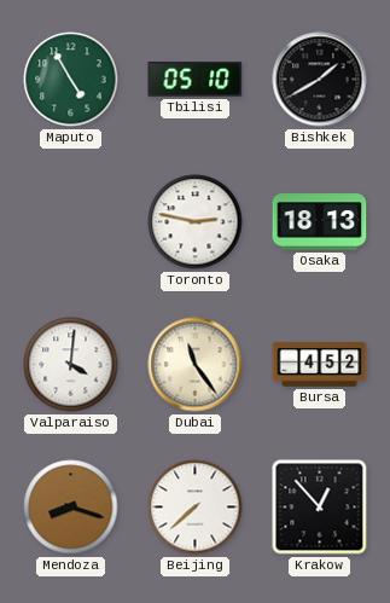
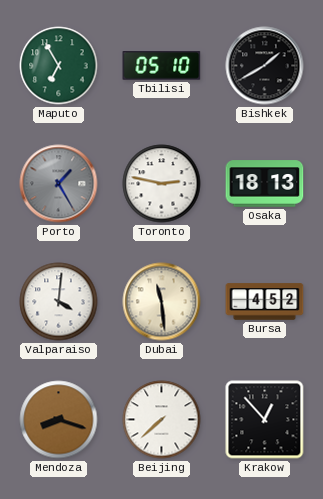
Maputo: 4:55 -> 6:55 (59, 66)
Porto: none -> 1:25 (59, 184)
Dubai: 11:24 -> 11:29 (162, 302)
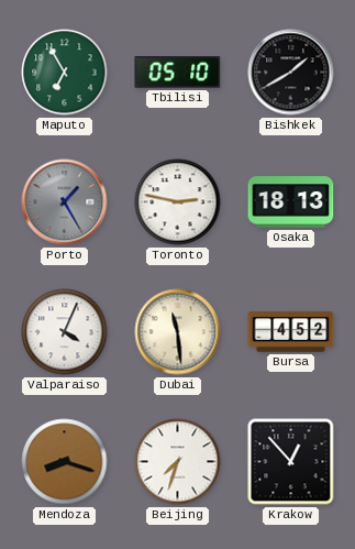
Valparaiso: 4:01 -> 4:04 (65, 332)
Beijing: 7:38 -> 7:33 (178, 462)
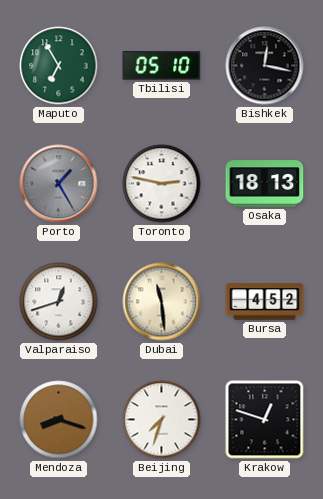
Bishkek: 1:40 -> 12:17 (265, 66)
Valparaiso: 4:04 -> 12:42 (59, 302)
Krakow: 12:53 -> 12:48 (265, 420)
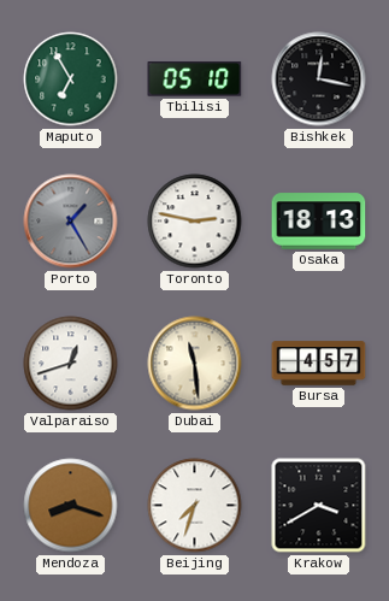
Bursa: 4:52 -> 4:57 (319, 364)
Krakow: 12:48 -> 3:40 (319, 506)
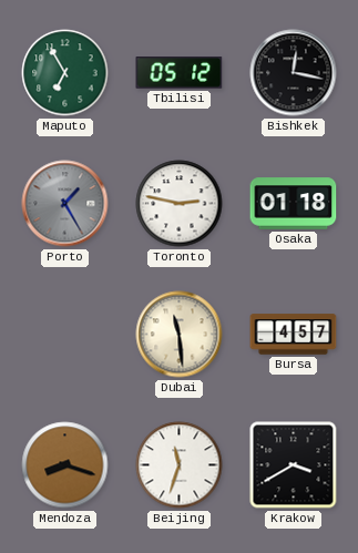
Tbilisi: 05:10 -> 05:12 (180, 73)
Osaka: 18:13 -> 01:18 (294, 204)
Valparaiso: 12:42 -> none (71, 364)
Beijing: 7:33 -> 11:33 (180, 465)
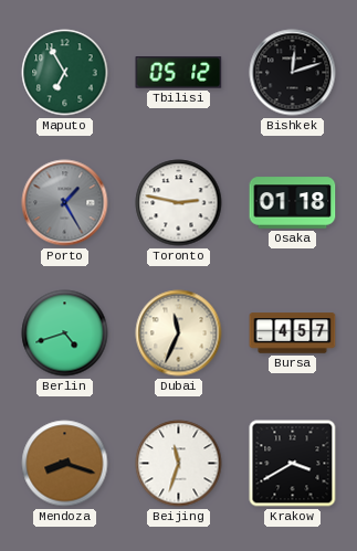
Bishkek: 12:17 -> 12:12 (293, 73)
Berlin: none -> 4:42 (65, 333)
Dubai: 11:29 -> 11:34 (179, 333)
